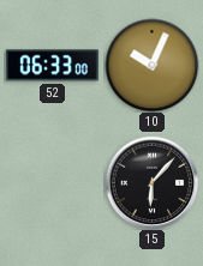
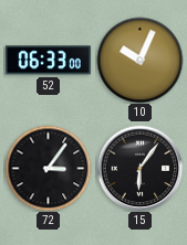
72: none -> 3:06 (48, 168)
15: 6:07 -> 6:06 (139, 168)
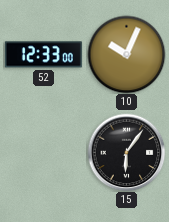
52: 06:33 -> 12:33 (43, 55)
72: 3:06 -> none (48, 168)
